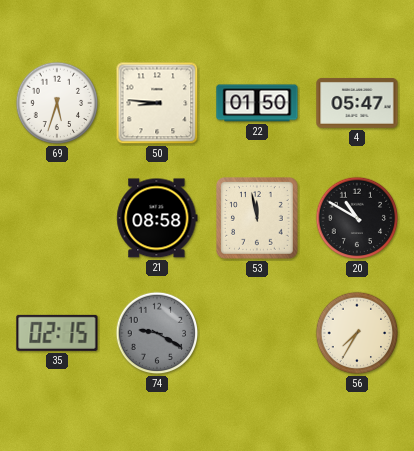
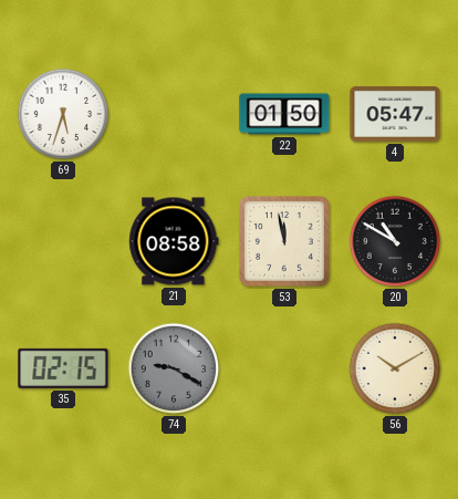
50: 8:46 -> none (157, 103)
56: 7:35 -> 10:10 (395, 368)
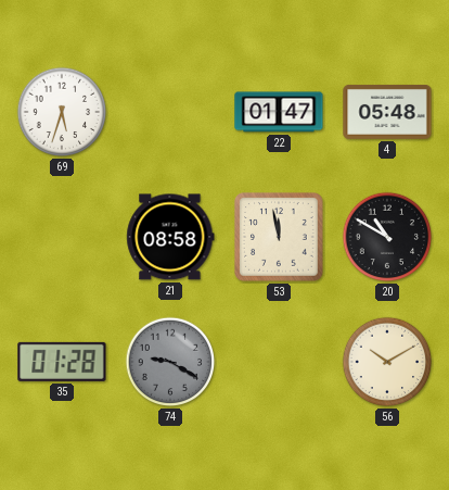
22: 01:50 -> 01:47 (279, 112)
4: 05:47 -> 05:48 (387, 112)
35: 02:15 -> 01:28 (62, 362)
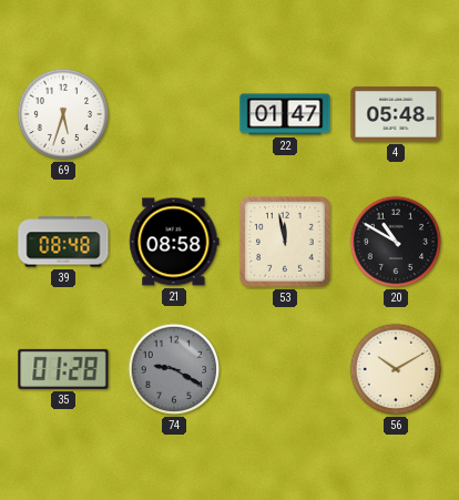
39: none -> 08:48 (63, 242)
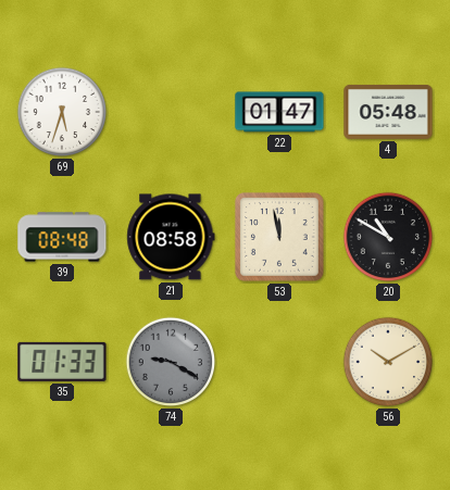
35: 01:28 -> 01:33 (62, 362)
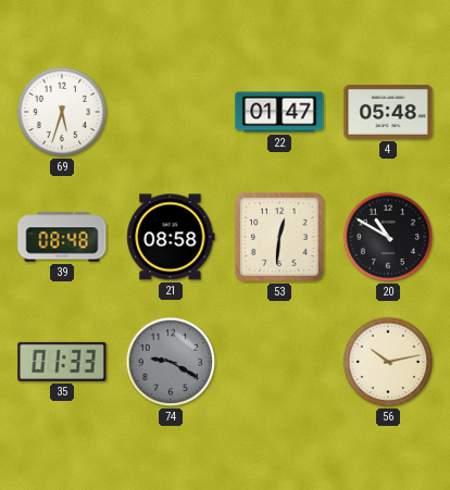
53: 11:58 -> 12:31 (280, 238)
56: 10:10 -> 10:13 (388, 362)
